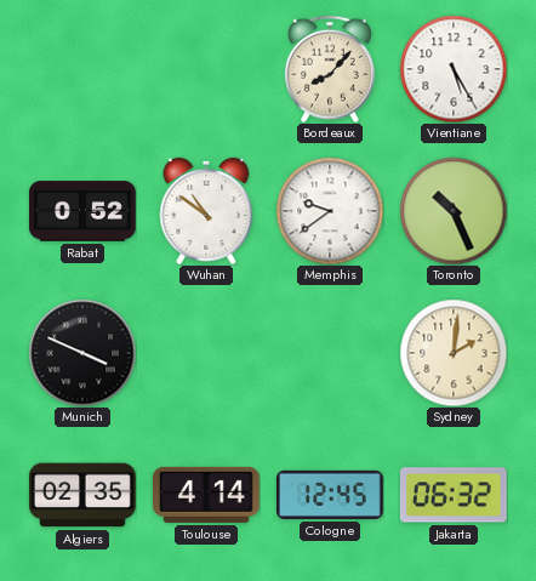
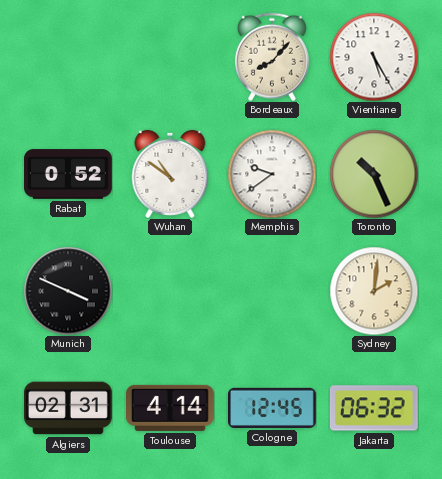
Algiers: 02:35 -> 02:31 (68, 408)
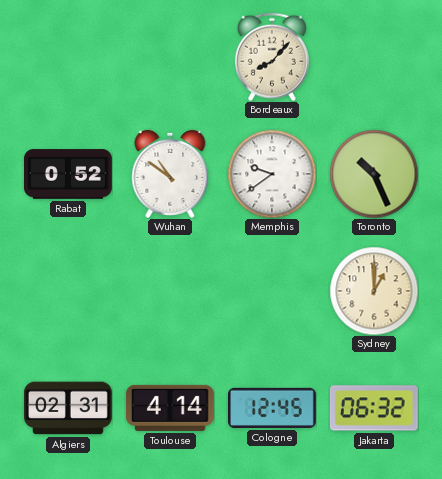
Vientiane: 5:25 -> none (374, 57)
Munich: 3:49 -> none (68, 291)
Sydney: 2:01 -> 1:00 (374, 291)
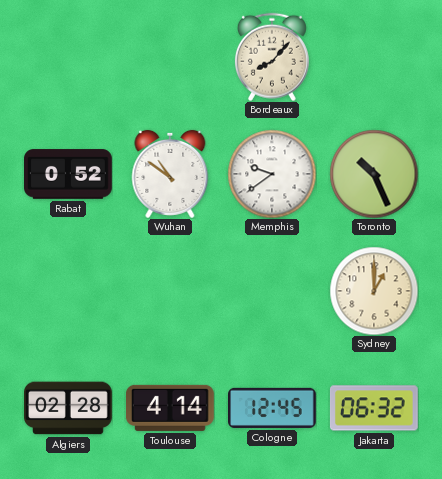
Algiers: 02:31 -> 02:28 (68, 408)
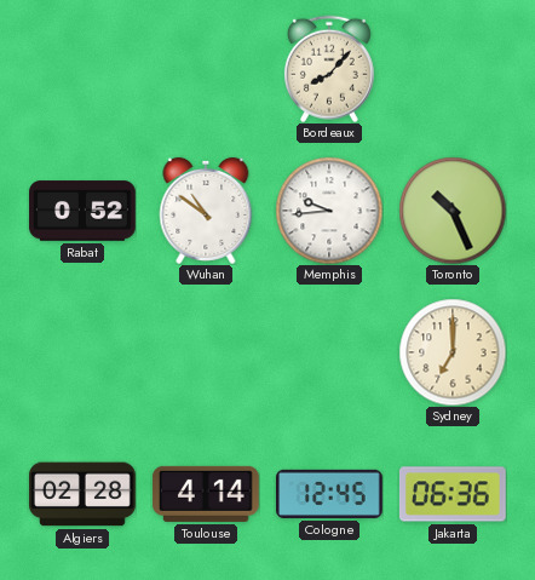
Memphis: 9:39 -> 9:44 (329, 211)
Sydney: 1:00 -> 7:00 (453, 352)
Jakarta: 06:32 -> 06:36 (453, 494)
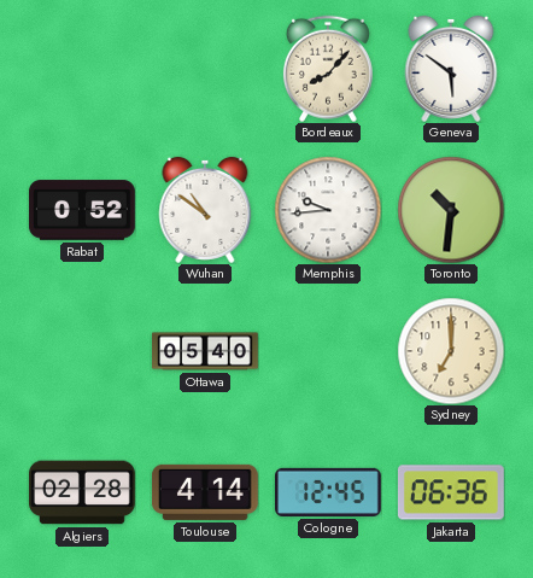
Geneva: none -> 5:51 (451, 69)
Toronto: 10:26 -> 10:31 (451, 210)
Ottawa: none -> 05:40 (206, 351)
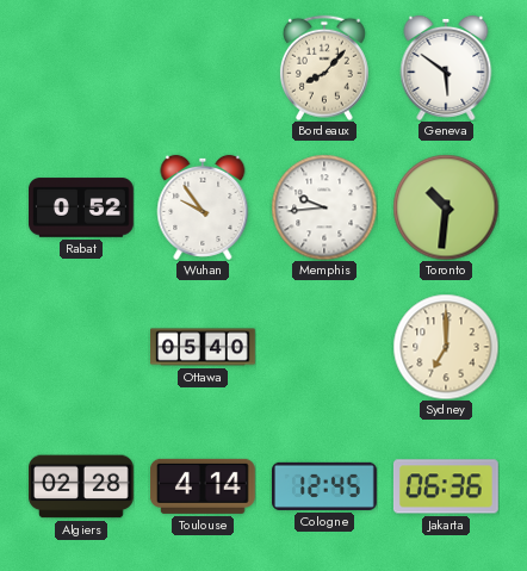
Wuhan: 10:51 -> 9:54 (203, 207)
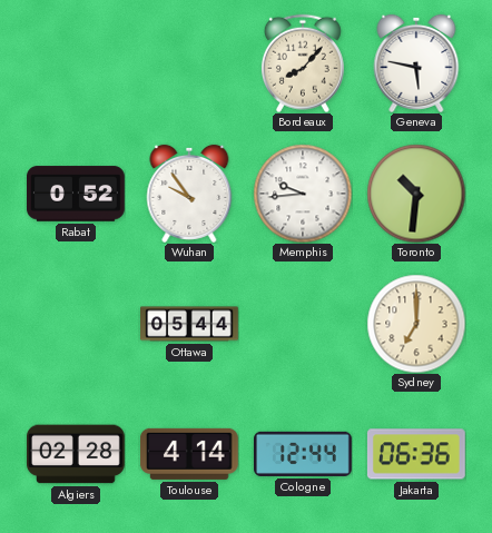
Geneva: 5:51 -> 5:47 (416, 63)
Ottawa: 05:40 -> 05:44 (190, 324)
Cologne: 12:45 -> 12:44 (304, 454)
